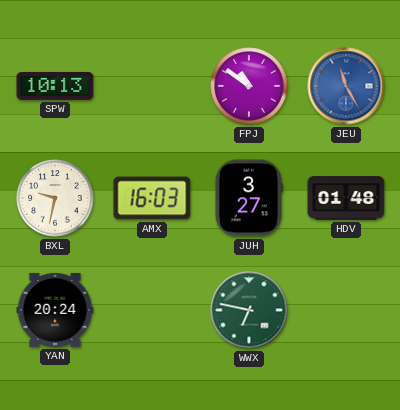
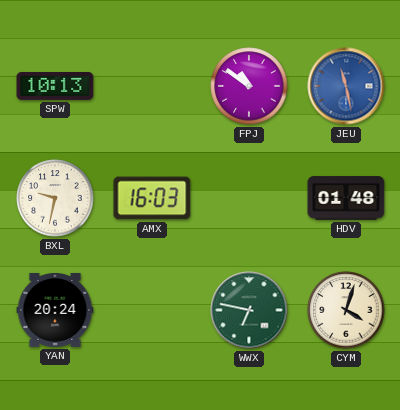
JEU: 11:25 -> 11:28 (346, 86)
JUH: 3:27 -> none (248, 198)
CYM: none -> 4:03 (346, 310)
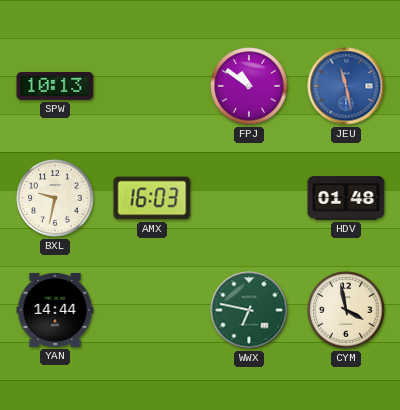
YAN: 20:24 -> 14:44 (55, 310)
CYM: 4:03 -> 3:58 (346, 310)
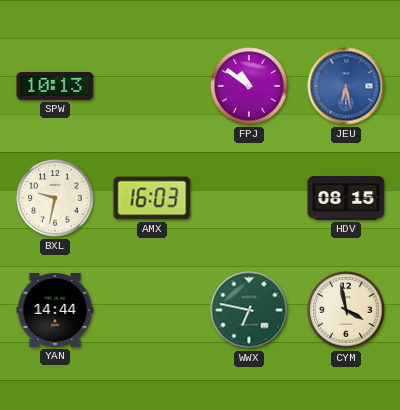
JEU: 11:28 -> 6:28 (346, 86)
HDV: 01:48 -> 08:15 (346, 198)
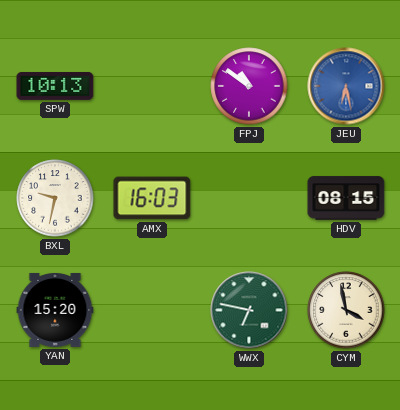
YAN: 14:44 -> 15:20 (55, 310)
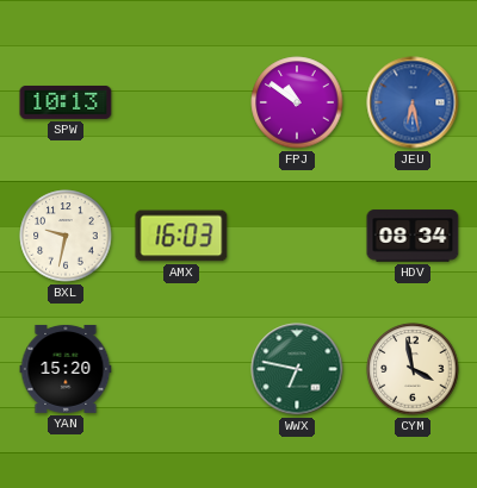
HDV: 08:15 -> 08:34 (413, 236)
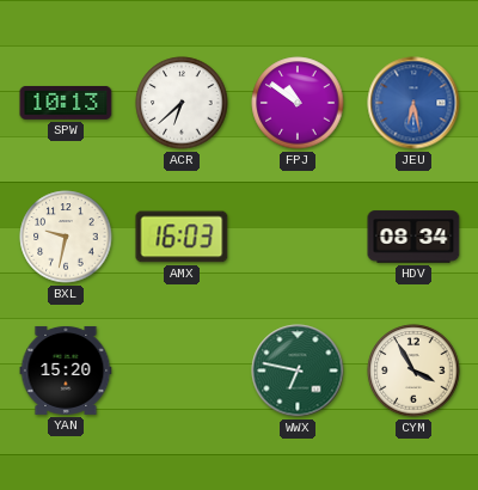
ACR: none -> 6:38 (182, 103)
CYM: 3:58 -> 3:55 (413, 370)
